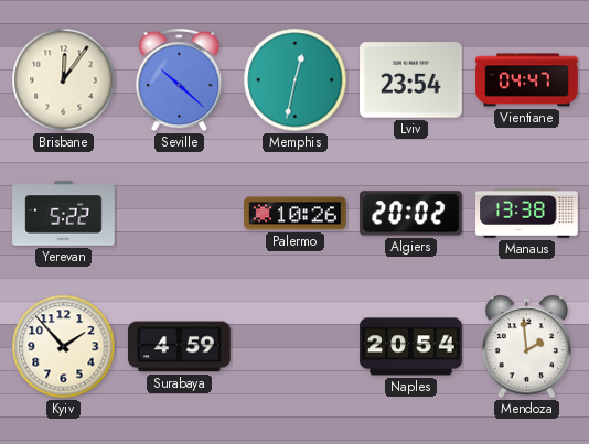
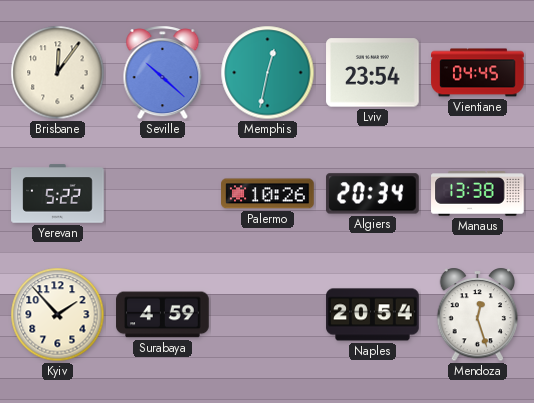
Vientiane: 04:47 -> 04:45 (478, 73)
Algiers: 20:02 -> 20:34 (373, 194)
Mendoza: 1:59 -> 12:27 (478, 315)
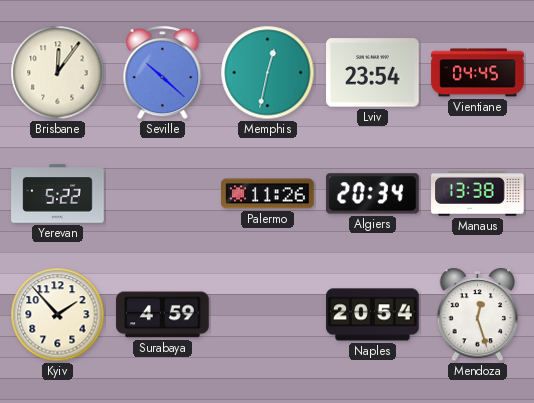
Palermo: 10:26 -> 11:26 (268, 194)
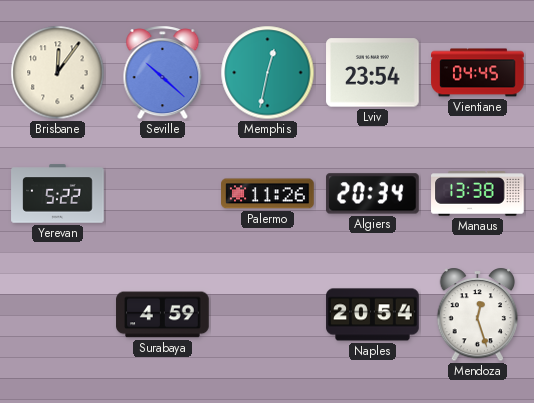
Kyiv: 1:53 -> none (58, 315)
